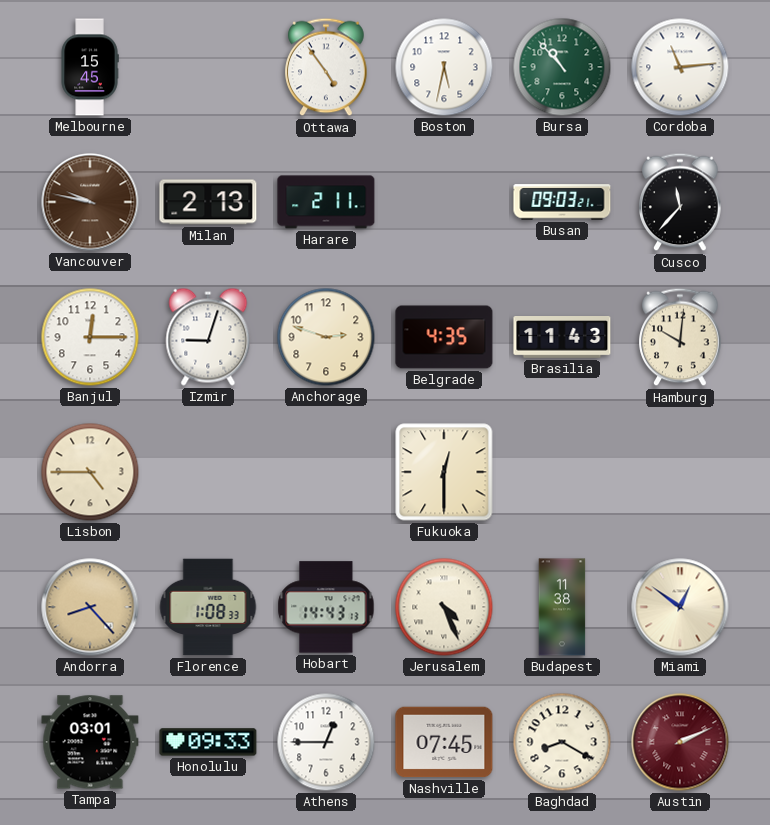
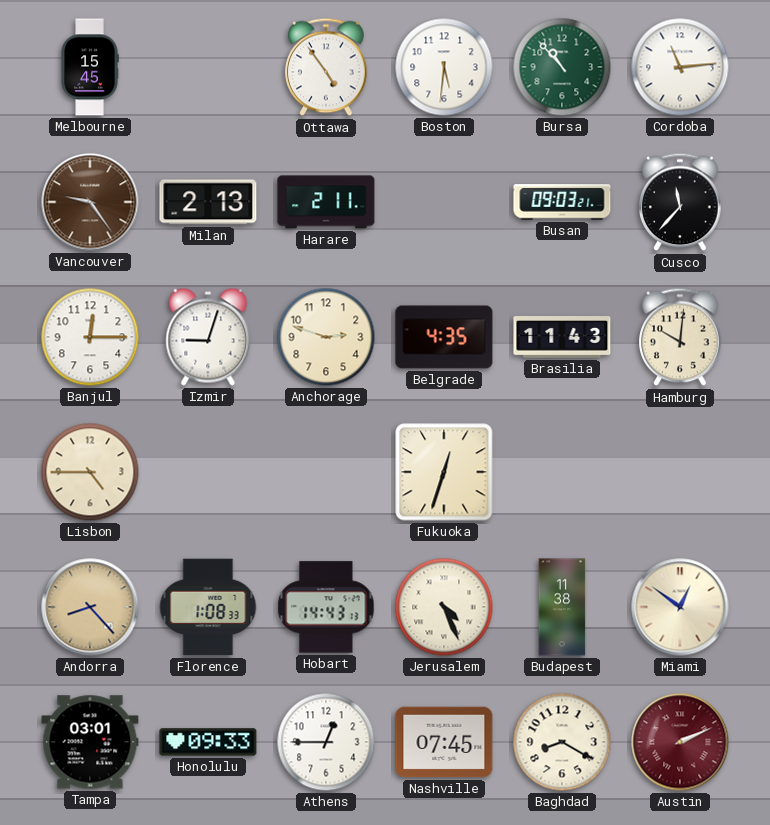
Boston: 5:32 -> 5:31 (444, 67)
Vancouver: 9:47 -> 9:24 (90, 202)
Fukuoka: 12:30 -> 12:33 (444, 472)
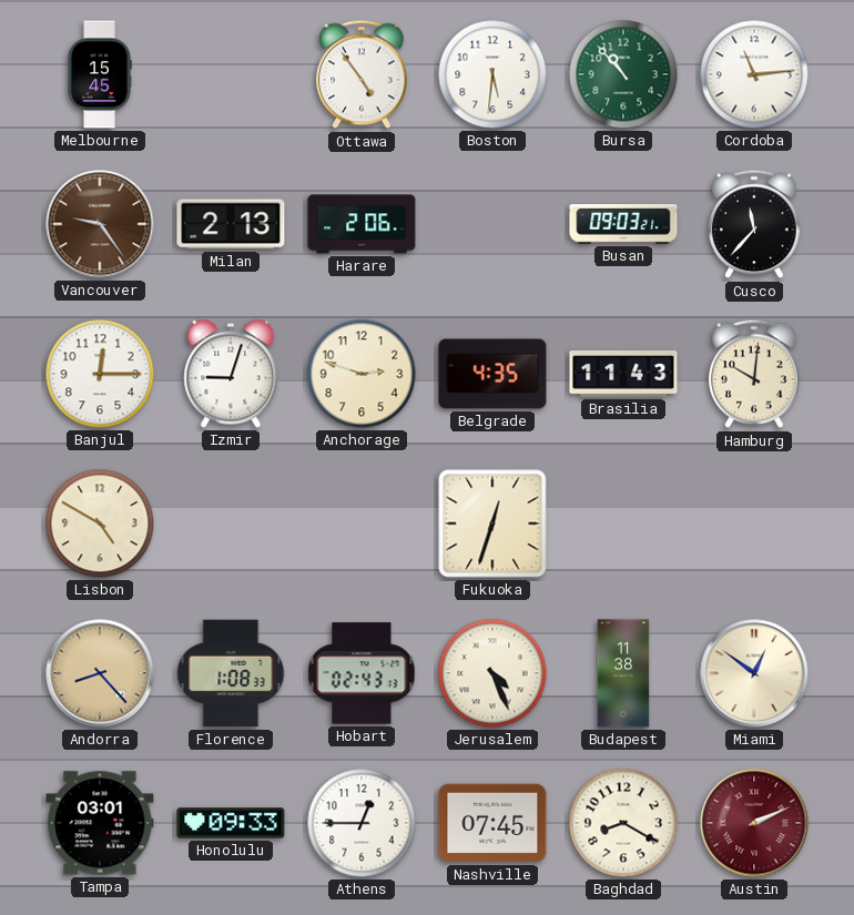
Harare: 2:11 -> 2:06 (362, 224)
Lisbon: 4:45 -> 4:50 (100, 523)
Hobart: 14:43 -> 02:43 (362, 673)
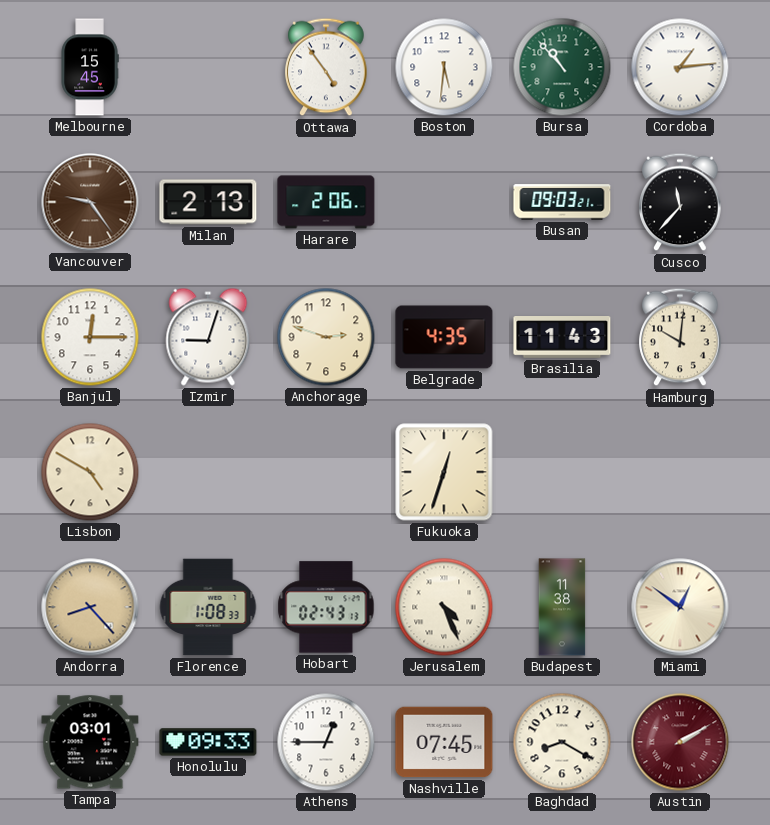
Cordoba: 11:14 -> 1:14 (680, 67)
Austin: 2:11 -> 2:10 (680, 742)
